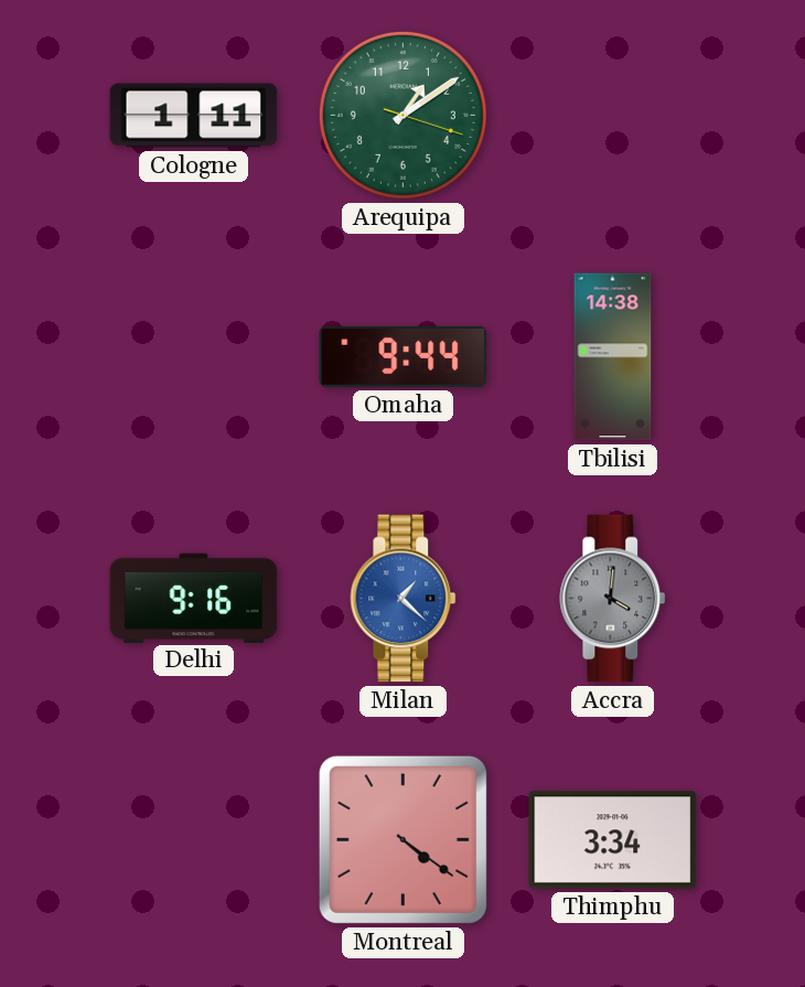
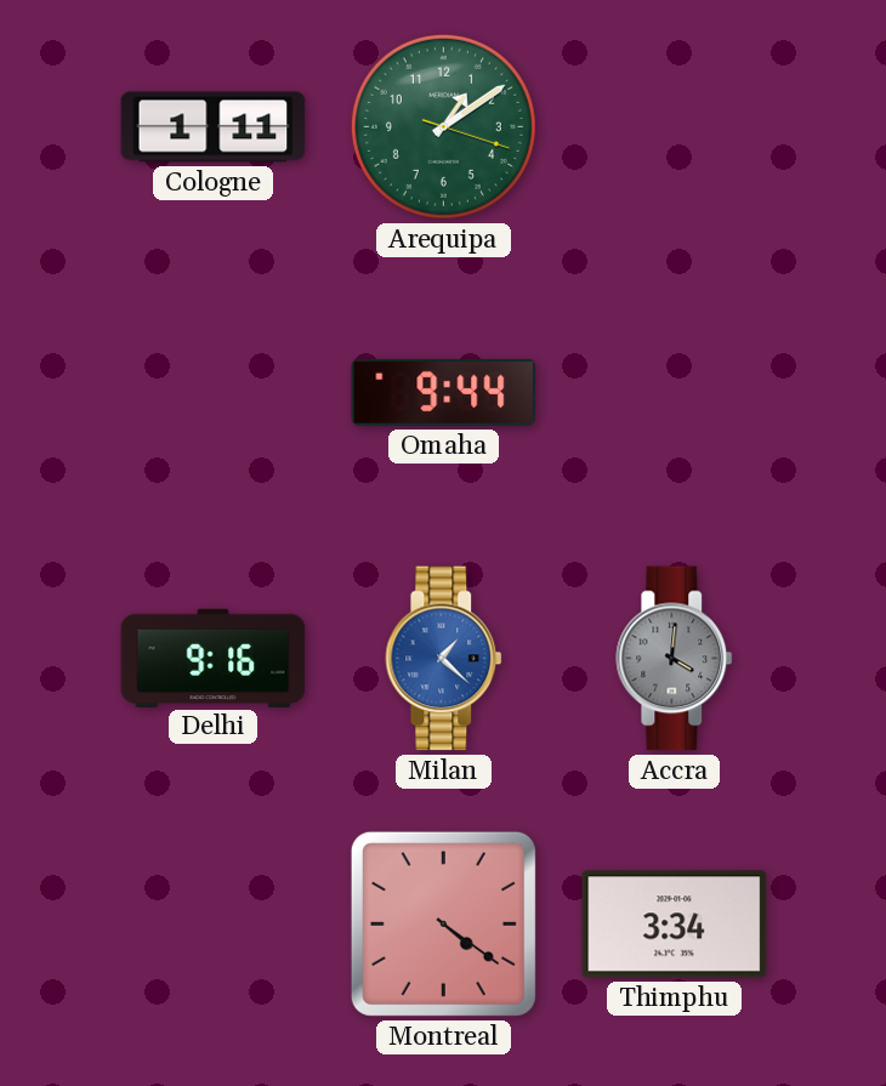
Tbilisi: 14:38 -> none (613, 357)
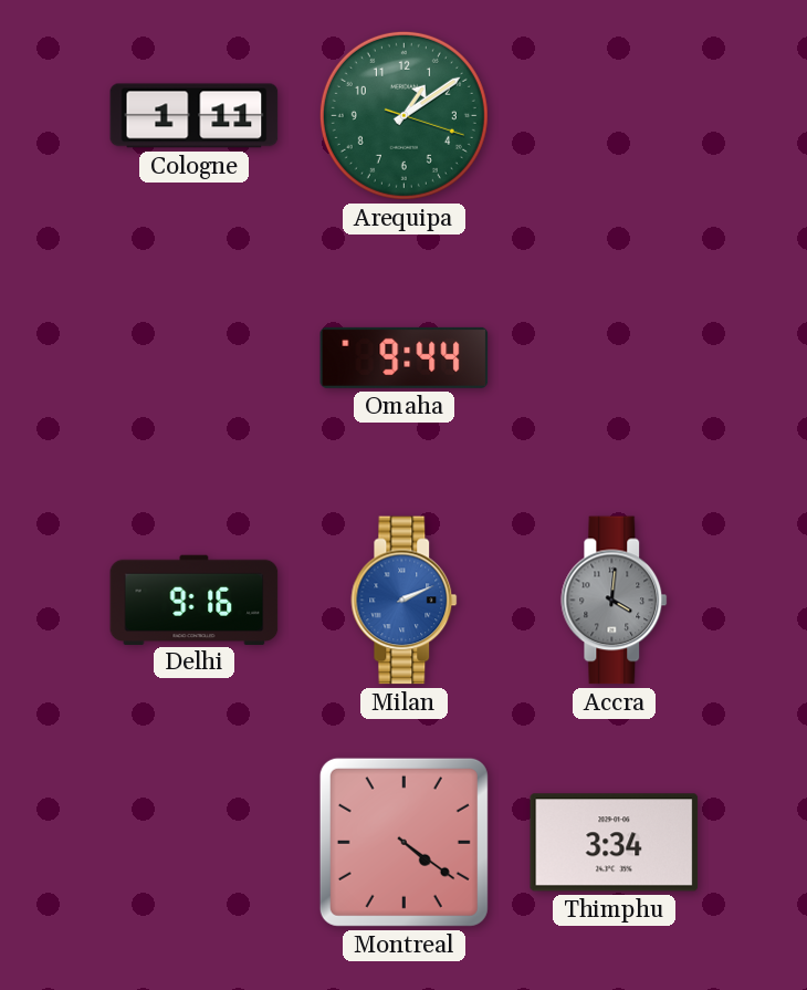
Milan: 1:22 -> 2:11 (405, 601)
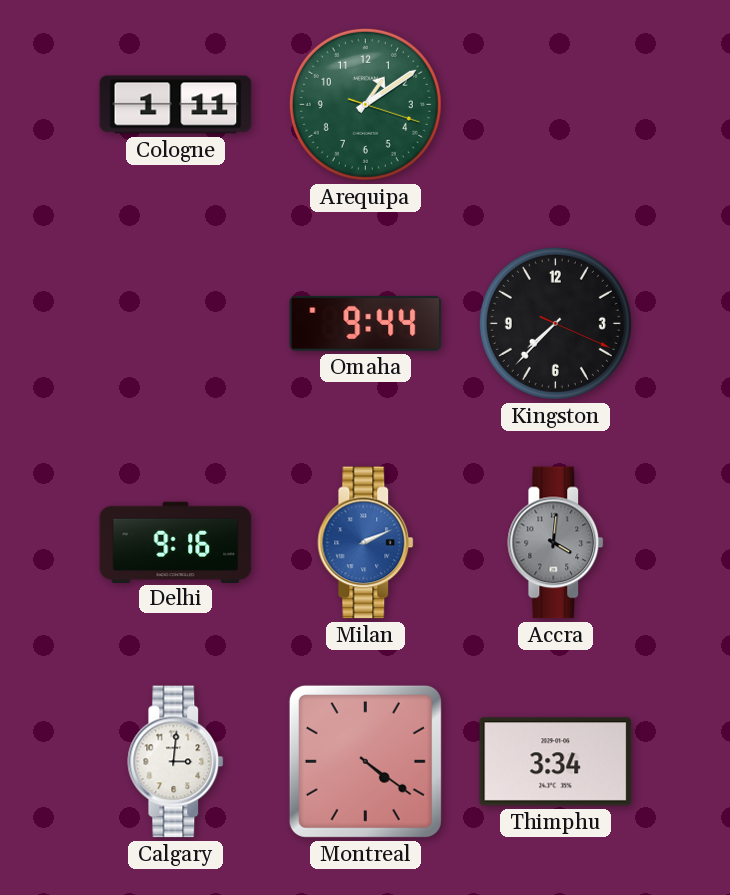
Kingston: none -> 7:37 (555, 323)
Calgary: none -> 3:01 (176, 762)
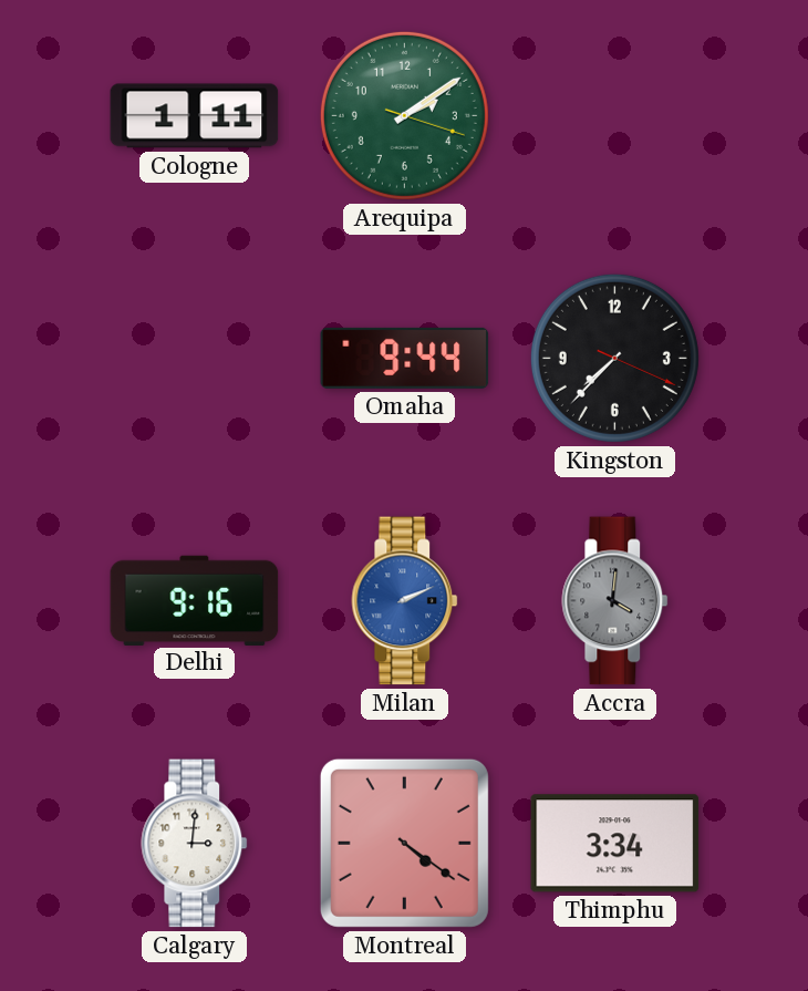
Arequipa: 1:09 -> 2:09 (404, 115)
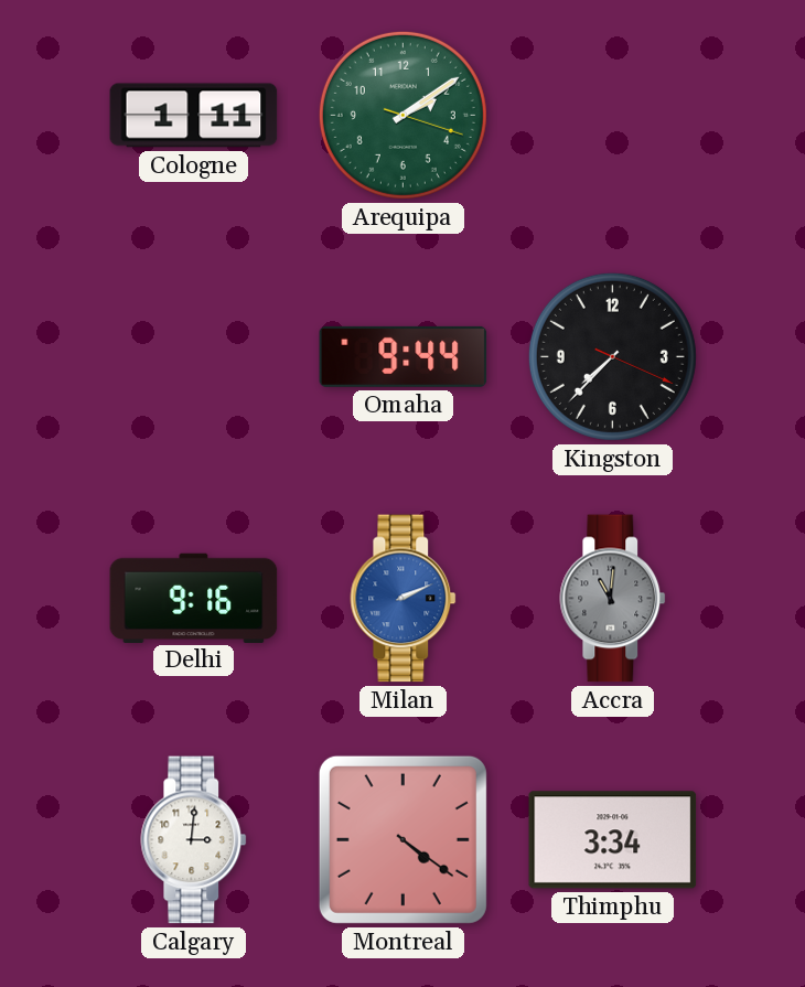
Accra: 4:01 -> 11:01 (613, 599)
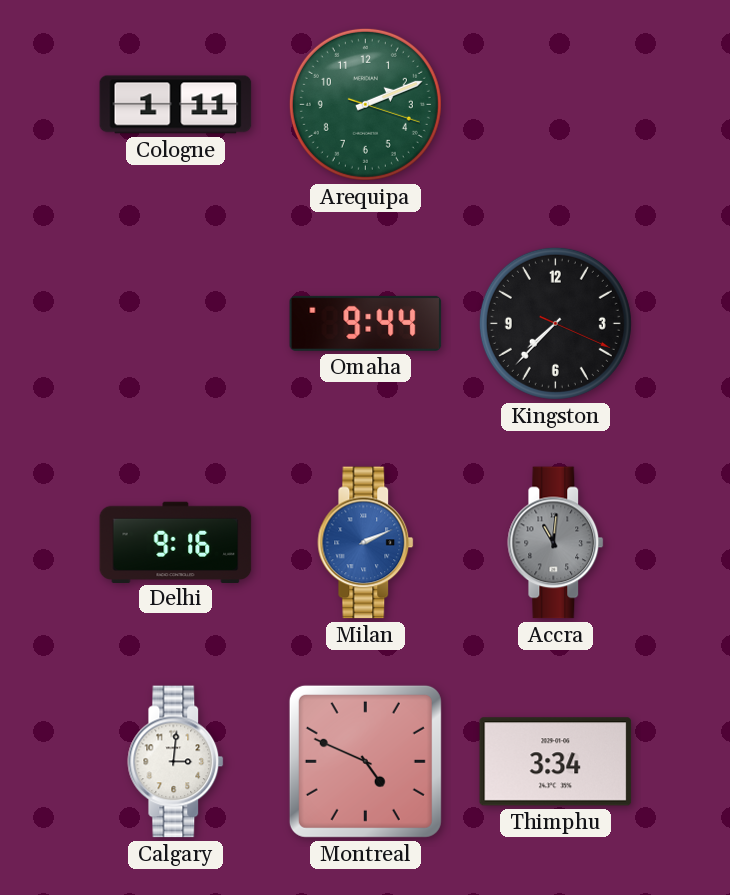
Arequipa: 2:09 -> 2:11 (365, 104)
Montreal: 4:21 -> 4:49 (365, 761)
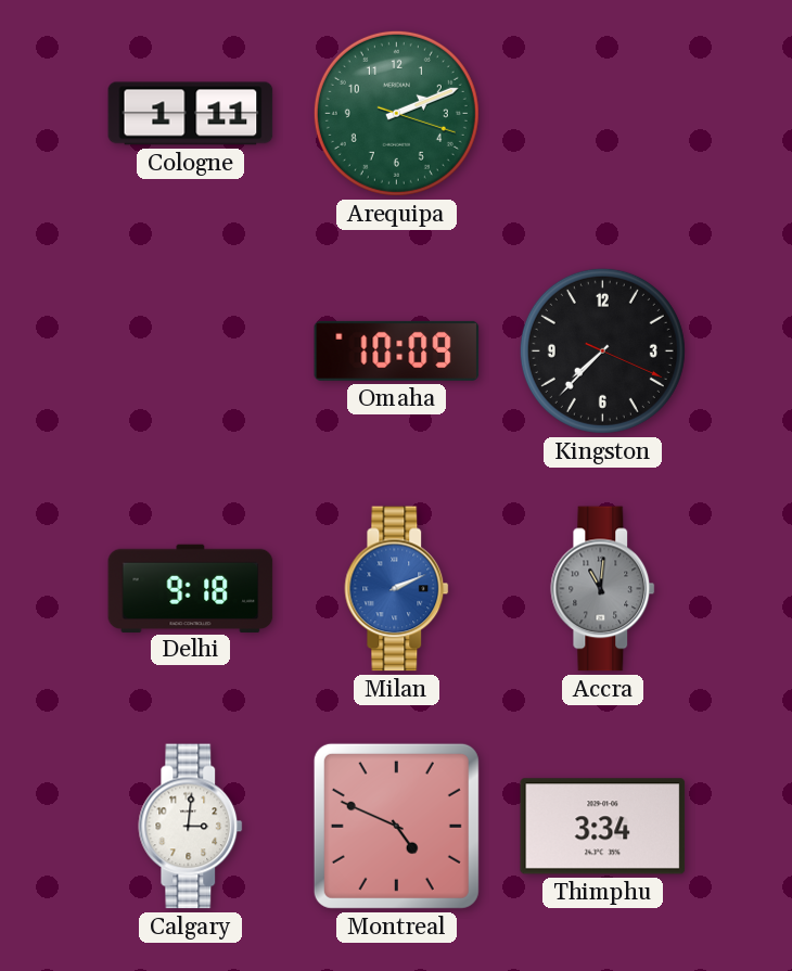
Omaha: 9:44 -> 10:09 (397, 350)
Delhi: 9:16 -> 9:18 (191, 588)
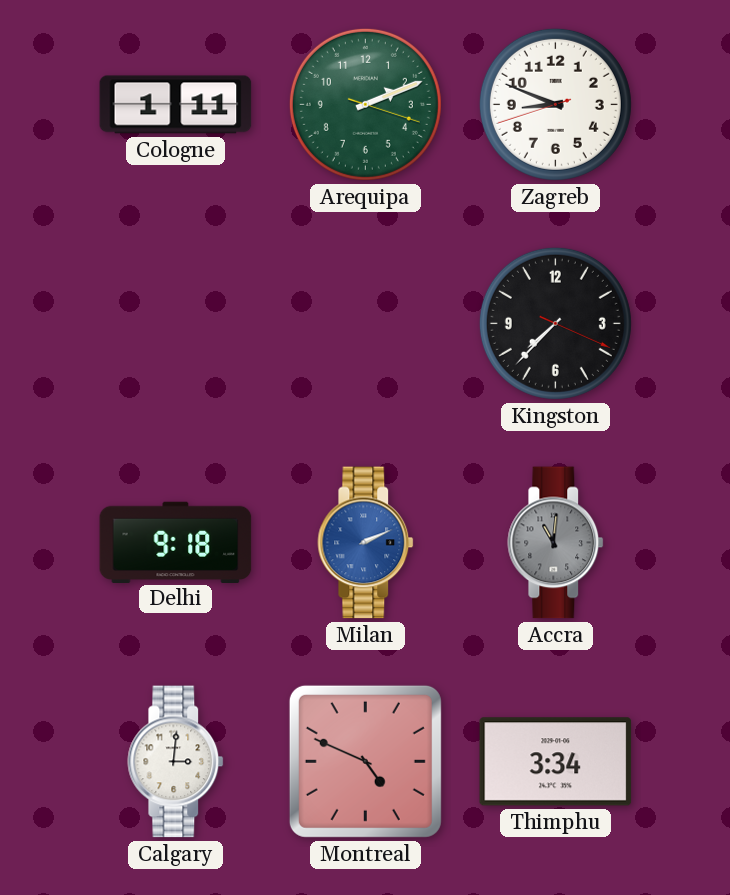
Zagreb: none -> 8:48 (555, 104)
Omaha: 10:09 -> none (397, 350)
